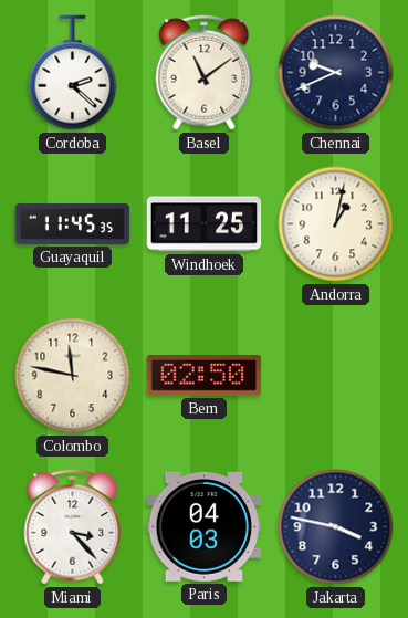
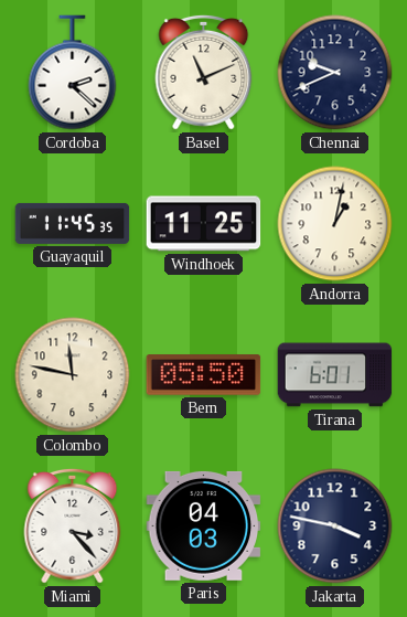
Basel: 11:09 -> 11:11 (204, 72)
Bern: 02:50 -> 05:50 (204, 375)
Tirana: none -> 6:01 (335, 375)
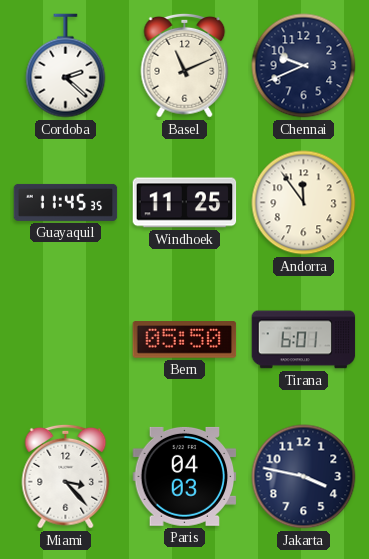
Andorra: 1:02 -> 11:54 (304, 203)
Colombo: 11:47 -> none (73, 375)
